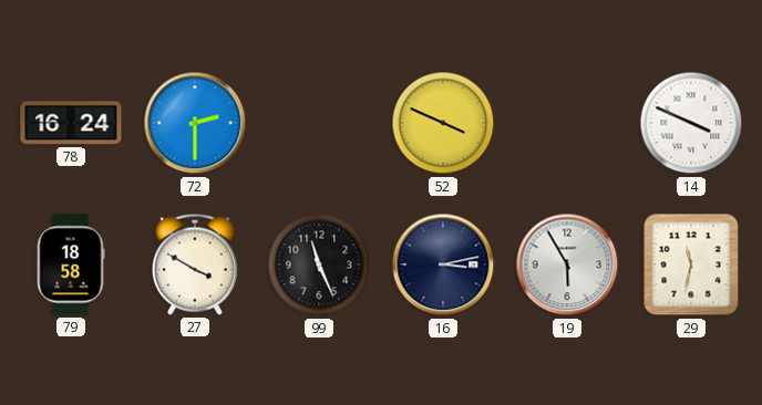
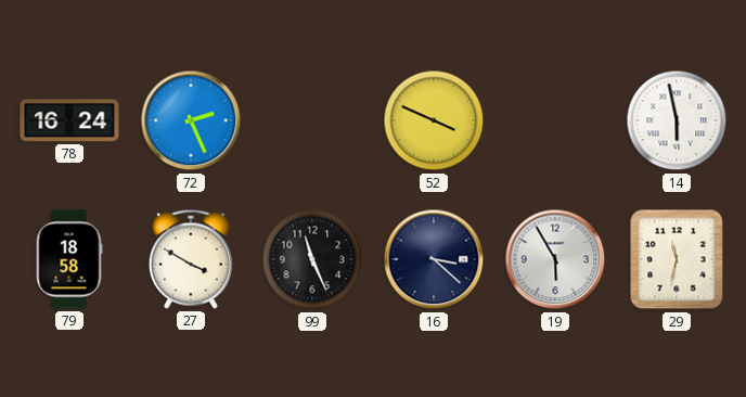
72: 2:30 -> 2:26 (191, 120)
14: 3:49 -> 5:58 (677, 120)
16: 3:13 -> 3:22 (434, 259)
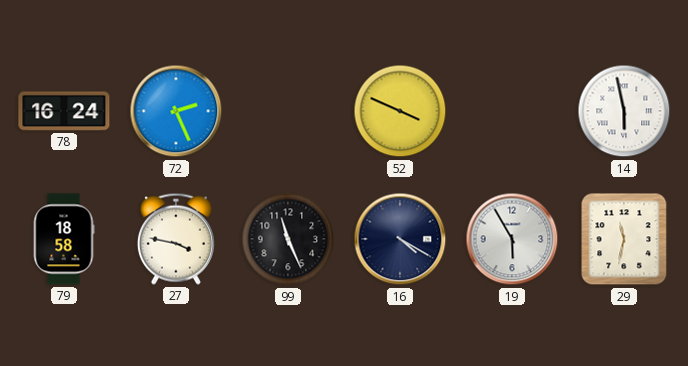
27: 3:50 -> 3:47 (176, 239)
16: 3:22 -> 4:20 (400, 239)
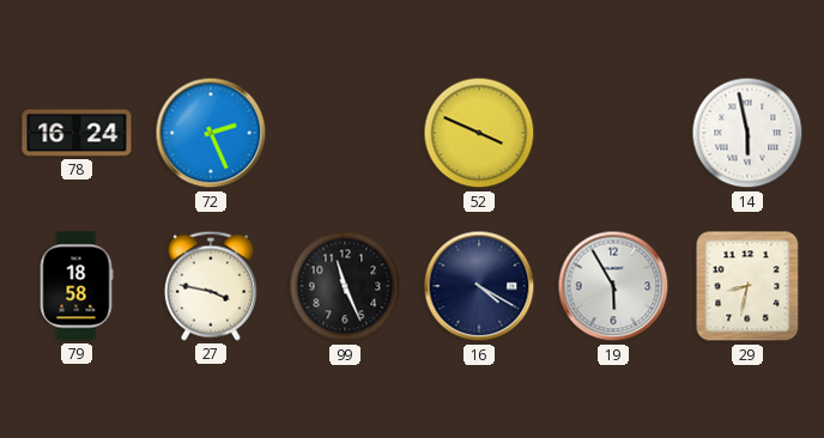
29: 11:32 -> 8:32 (747, 286)
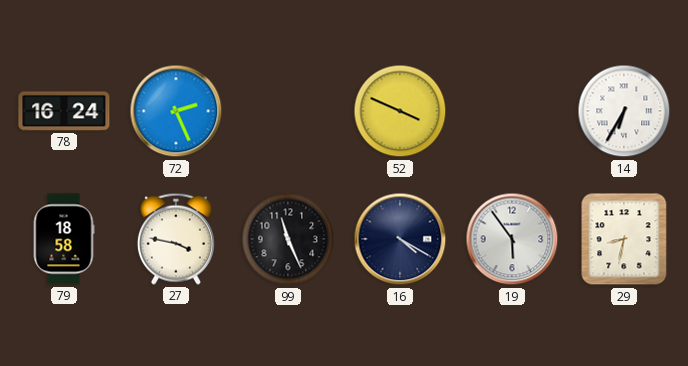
14: 5:58 -> 6:35 (624, 111)
19: 5:55 -> 5:54 (512, 239)
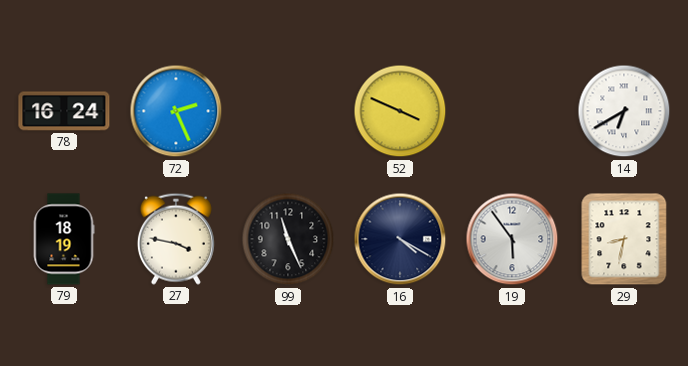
14: 6:35 -> 6:40 (624, 111)
79: 18:58 -> 18:19 (64, 239)
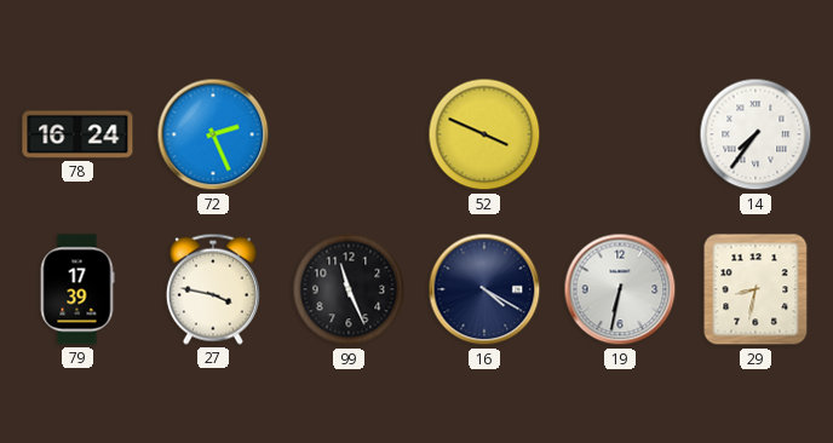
14: 6:40 -> 7:36 (756, 134)
79: 18:19 -> 17:39 (77, 289)
19: 5:54 -> 6:32 (620, 289)
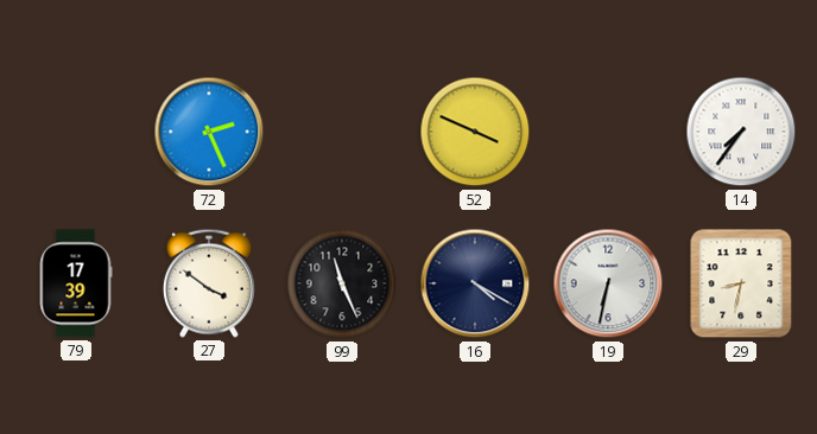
78: 16:24 -> none (77, 134)
27: 3:47 -> 3:51 (209, 283)
